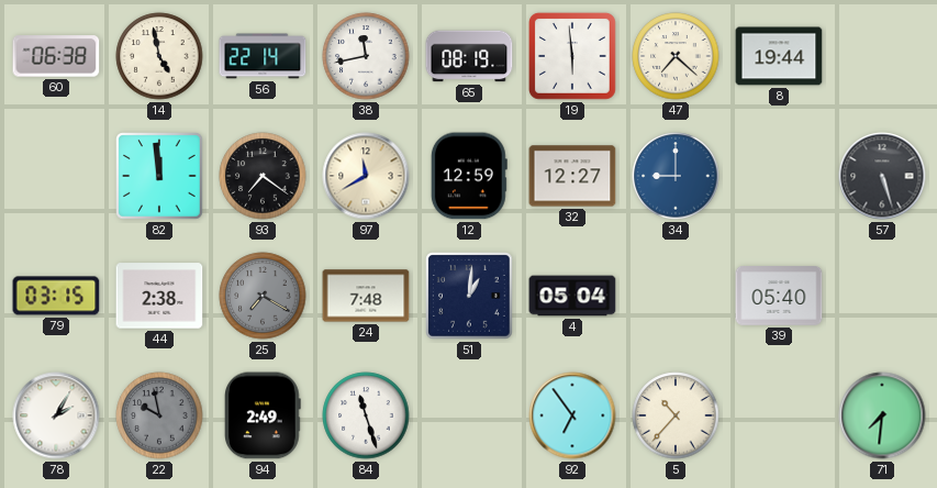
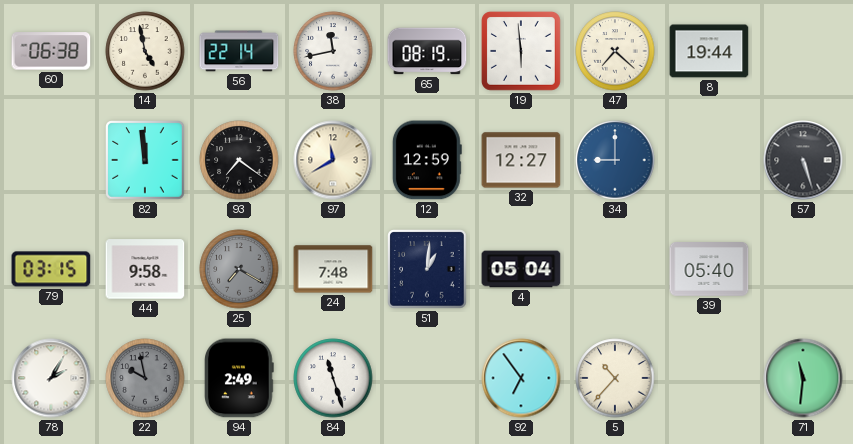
44: 2:38 -> 9:58 (145, 269)
71: 7:31 -> 11:31 (803, 378)
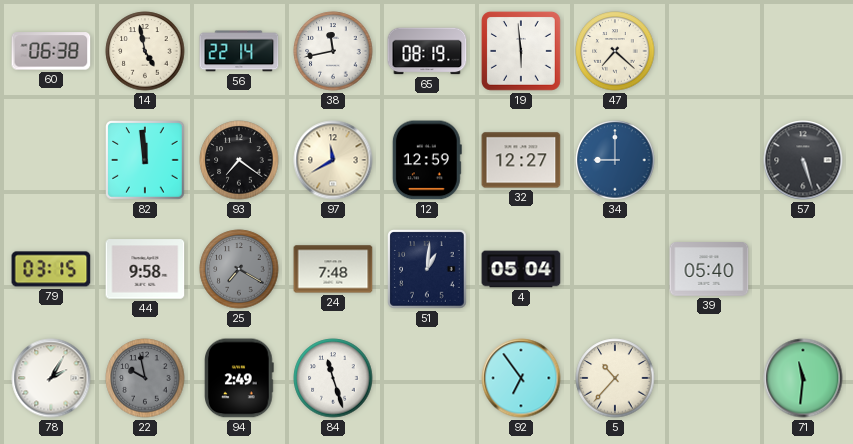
8: 19:44 -> none (709, 51)
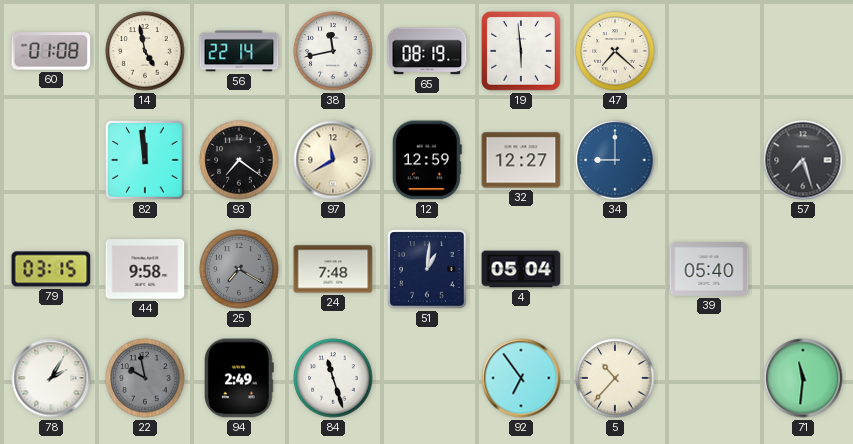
60: 06:38 -> 01:08 (51, 51)
57: 5:27 -> 7:27 (803, 160)
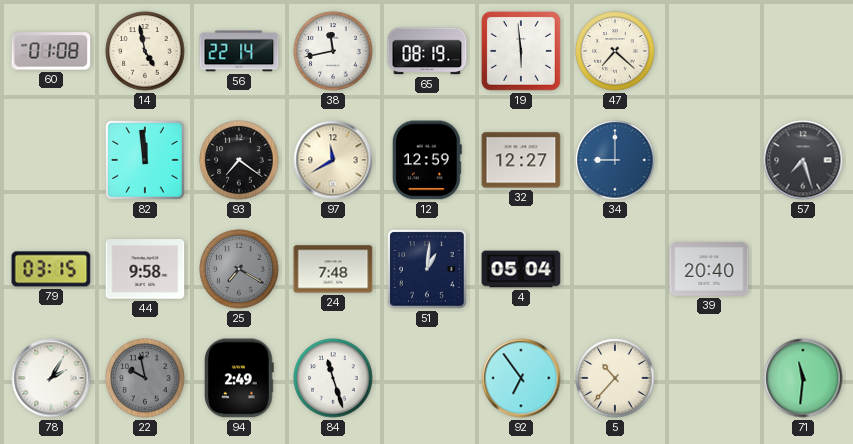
39: 05:40 -> 20:40 (709, 270)
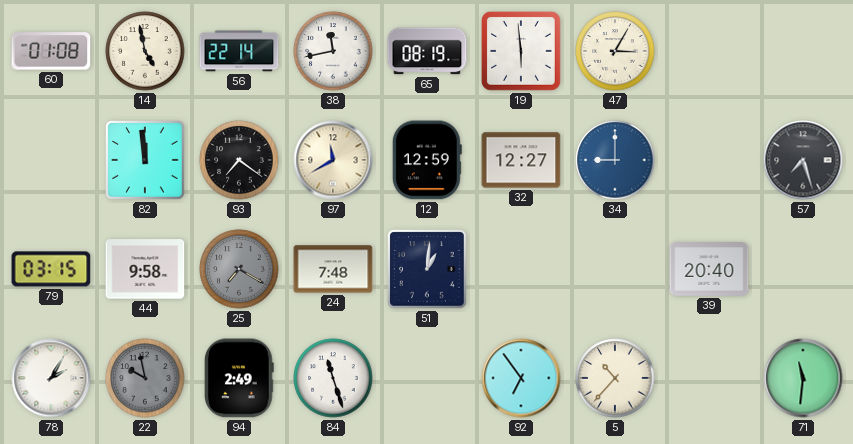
47: 7:22 -> 3:05 (615, 51)
4: 05:04 -> none (521, 269)
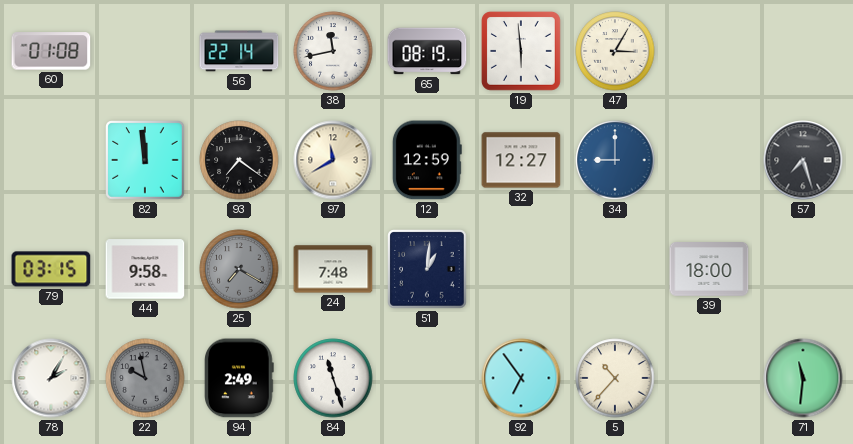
14: 4:58 -> none (145, 51)
39: 20:40 -> 18:00 (709, 270)
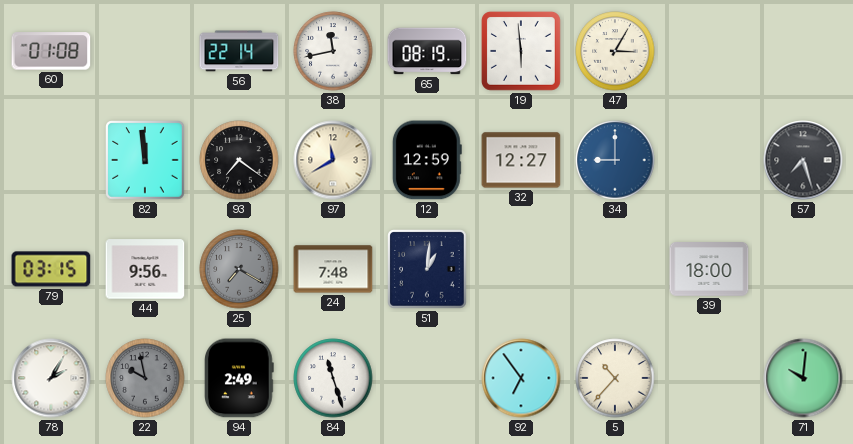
44: 9:58 -> 9:56 (145, 269)
71: 11:31 -> 10:01 (803, 378)
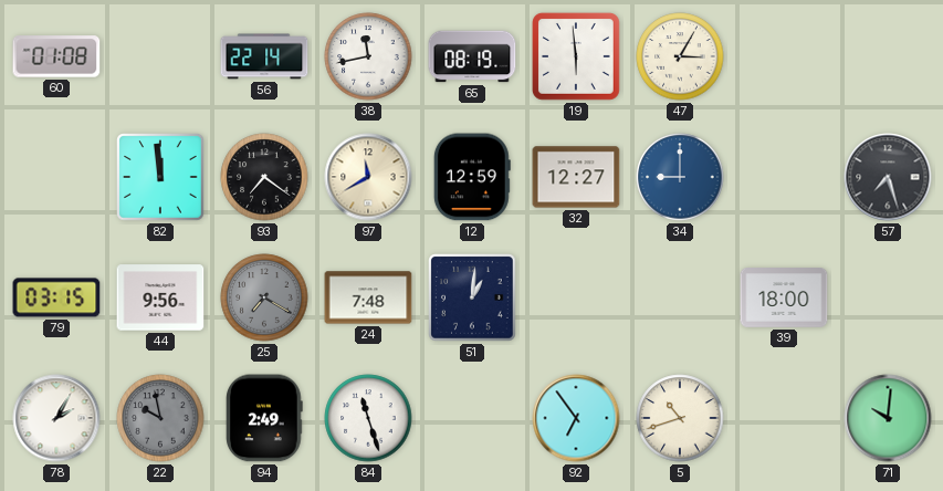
5: 10:37 -> 10:42 (680, 418)
